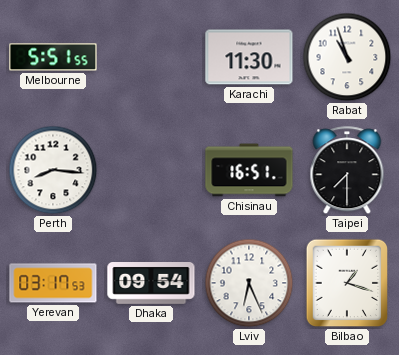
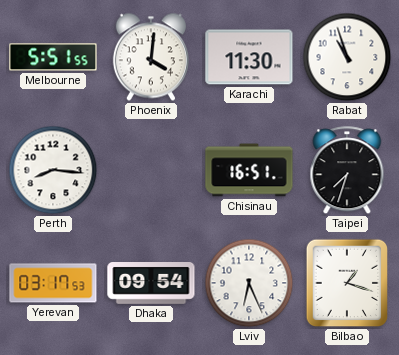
Phoenix: none -> 4:01 (151, 57)
Taipei: 7:30 -> 7:33 (347, 171)
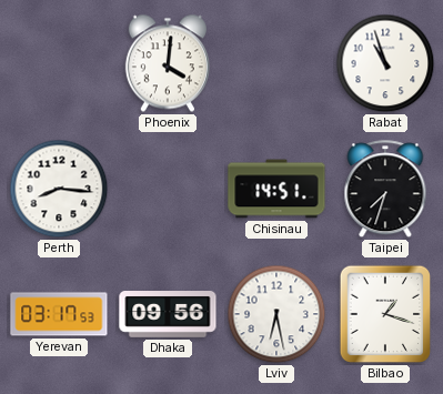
Melbourne: 5:51 -> none (53, 57)
Karachi: 11:30 -> none (249, 57)
Chisinau: 16:51 -> 14:51 (276, 189)
Dhaka: 09:54 -> 09:56 (168, 315)
Lviv: 6:26 -> 6:28 (276, 314)
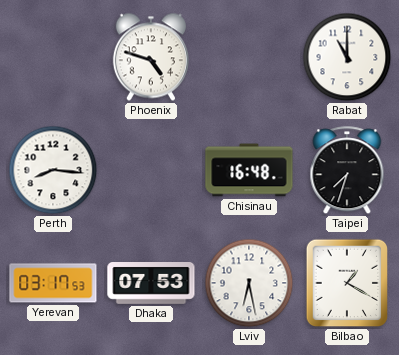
Phoenix: 4:01 -> 4:48 (151, 57)
Rabat: 10:57 -> 11:00 (347, 57)
Chisinau: 14:51 -> 16:48 (249, 170)
Dhaka: 09:56 -> 07:53 (151, 284)
Bilbao: 1:18 -> 1:20 (347, 283)
